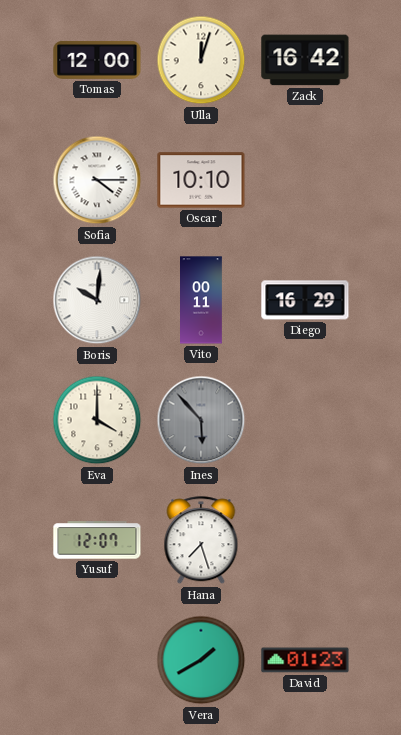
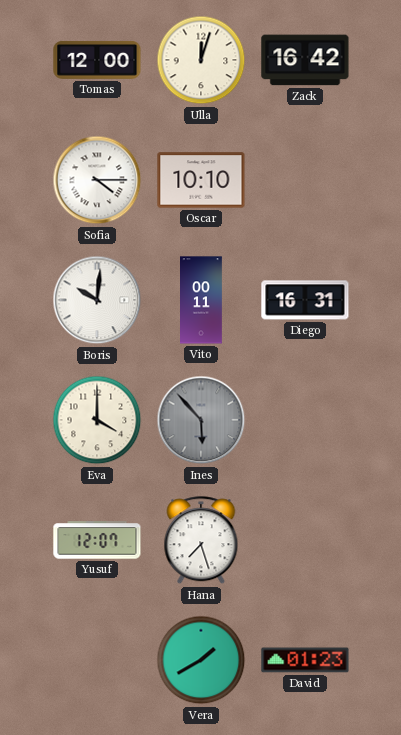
Diego: 16:29 -> 16:31 (305, 300)
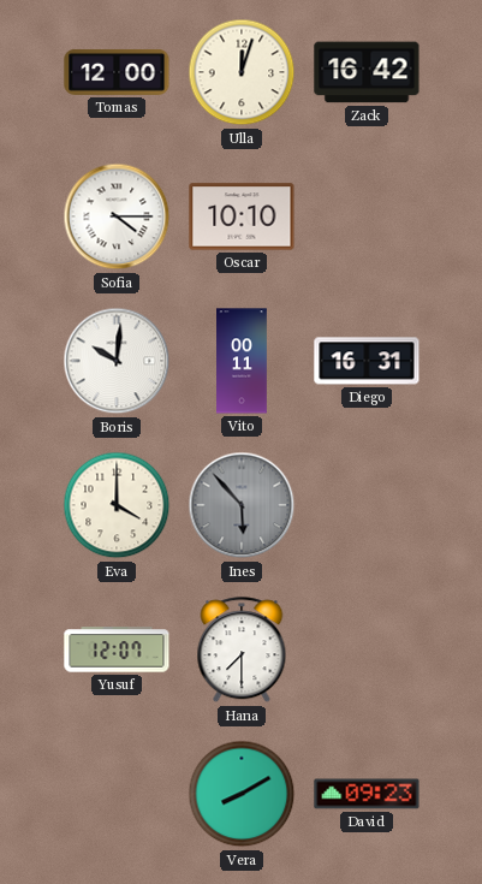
Hana: 7:27 -> 7:30 (242, 651)
Vera: 1:40 -> 8:10 (242, 794)
David: 01:23 -> 09:23 (367, 794)
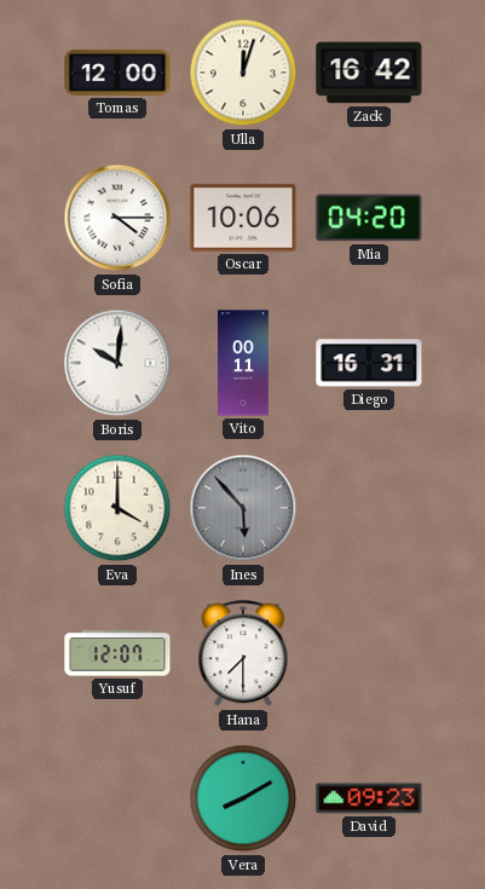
Oscar: 10:10 -> 10:06 (243, 218)
Mia: none -> 04:20 (369, 218)
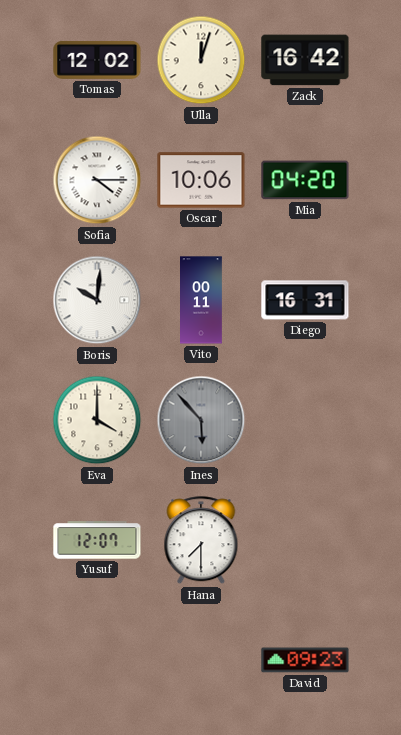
Tomas: 12:00 -> 12:02 (97, 60)
Vera: 8:10 -> none (243, 798)
